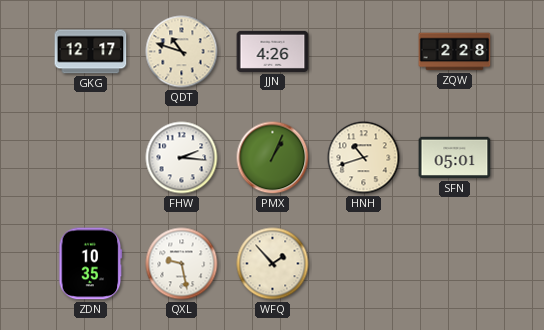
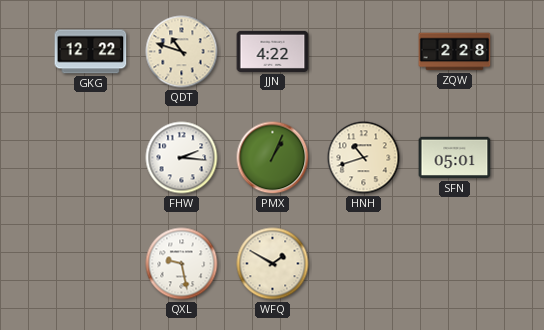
GKG: 12:17 -> 12:22 (91, 52)
JJN: 4:26 -> 4:22 (273, 51)
ZDN: 10:35 -> none (91, 264)
WFQ: 1:53 -> 1:50 (273, 264)
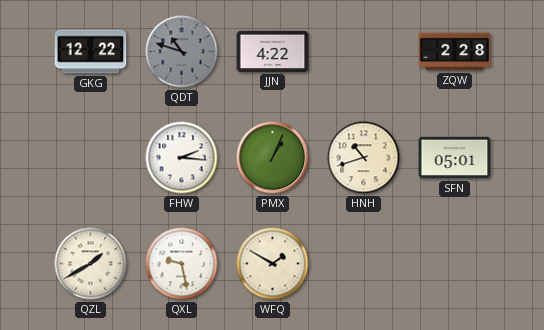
QDT dial: cream -> grey (182, 52)
QZL: none -> 1:40 (91, 264)
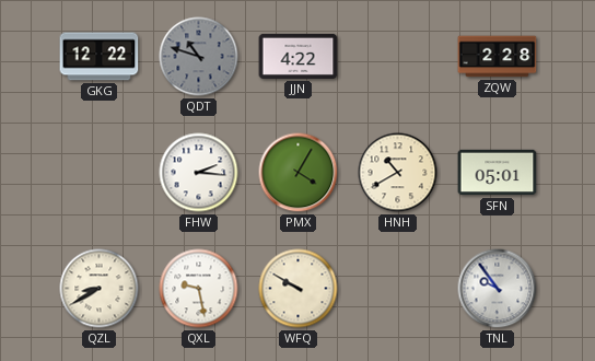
PMX: 1:04 -> 4:05 (299, 173)
HNH: 10:42 -> 10:40 (398, 173)
QZL: 1:40 -> 8:40 (100, 289)
WFQ: 1:50 -> 9:50 (299, 289)
TNL: none -> 9:54 (498, 289)
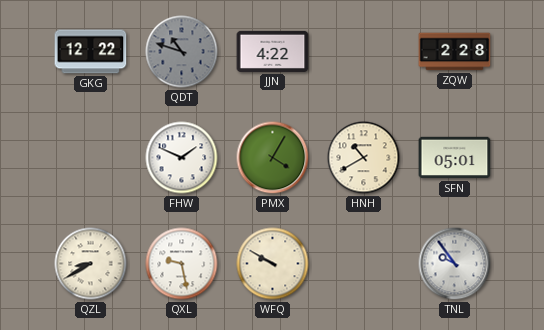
FHW: 2:16 -> 1:49 (182, 158)
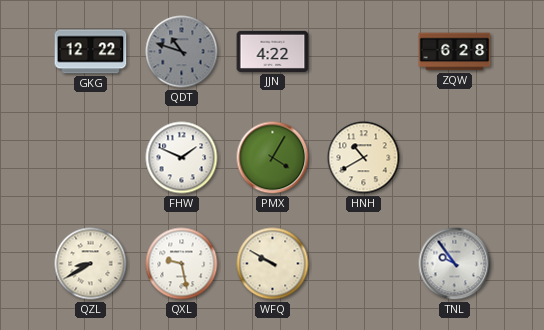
ZQW: 2:28 -> 6:28 (455, 52)
SFN: 05:01 -> none (455, 158)
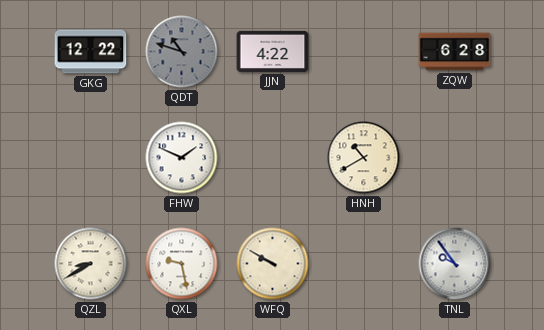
PMX: 4:05 -> none (273, 158)
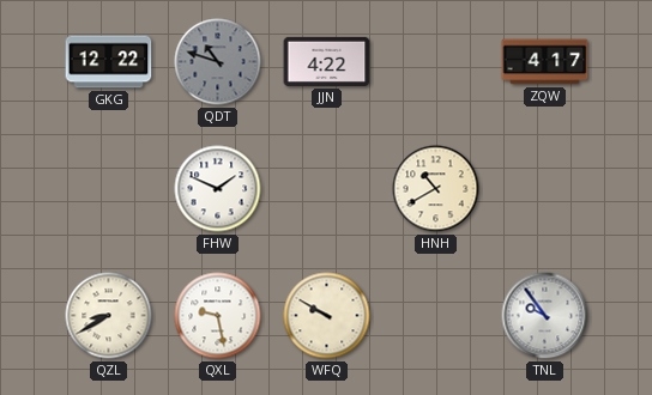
ZQW: 6:28 -> 4:17 (545, 62)
